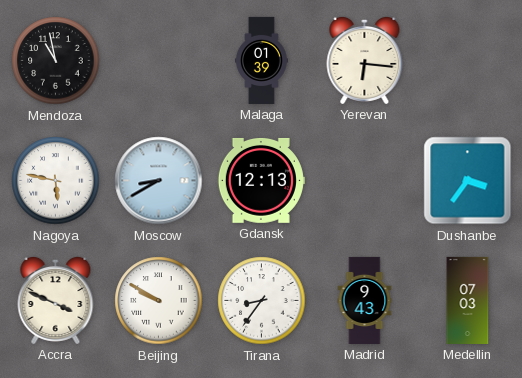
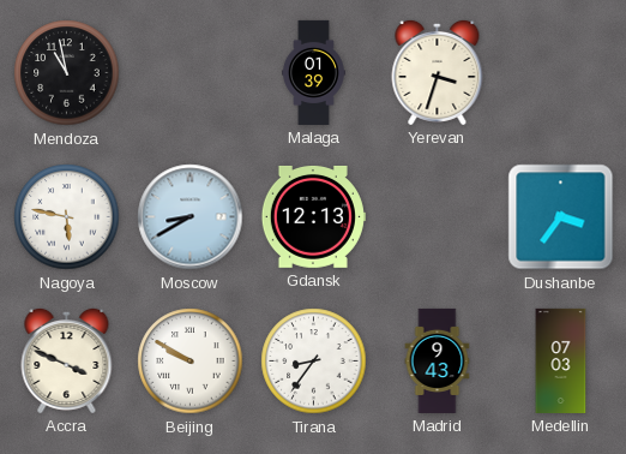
Yerevan: 6:16 -> 3:33 (438, 72)
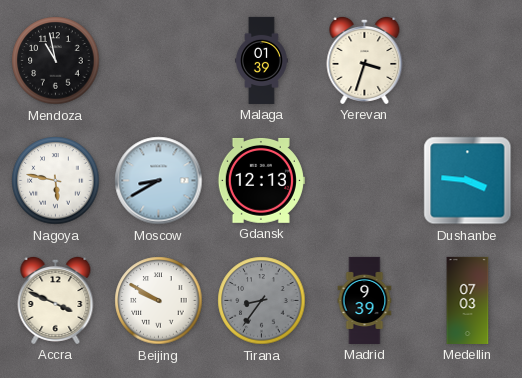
Dushanbe: 3:36 -> 3:46 (468, 181)
Tirana dial: white -> grey (262, 301)
Madrid: 9:43 -> 9:39 (365, 300)
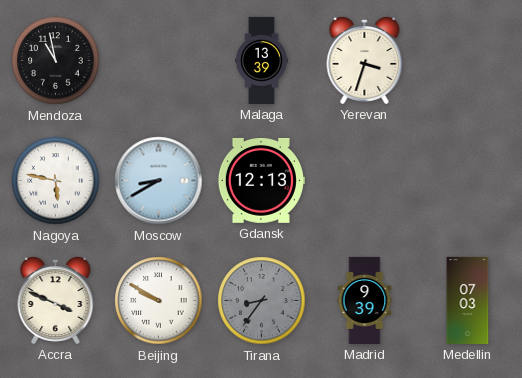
Malaga: 01:39 -> 13:39 (262, 60)
Dushanbe: 3:46 -> none (468, 181)
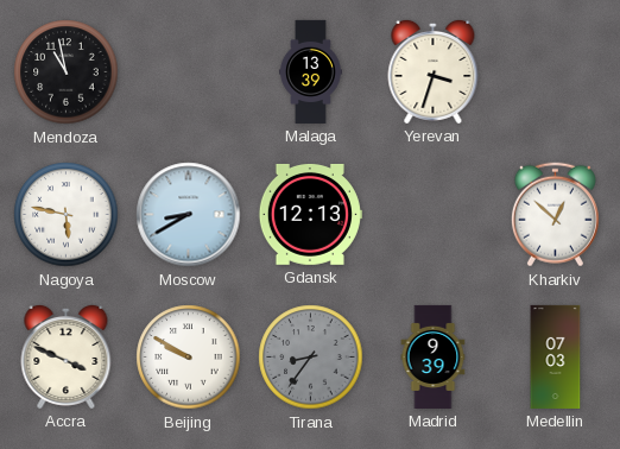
Kharkiv: none -> 12:52 (555, 215)
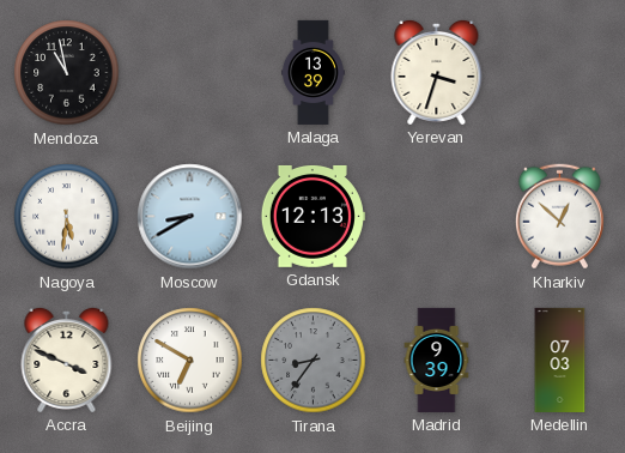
Nagoya: 5:47 -> 5:31 (67, 217)
Beijing: 9:50 -> 6:50 (190, 361)
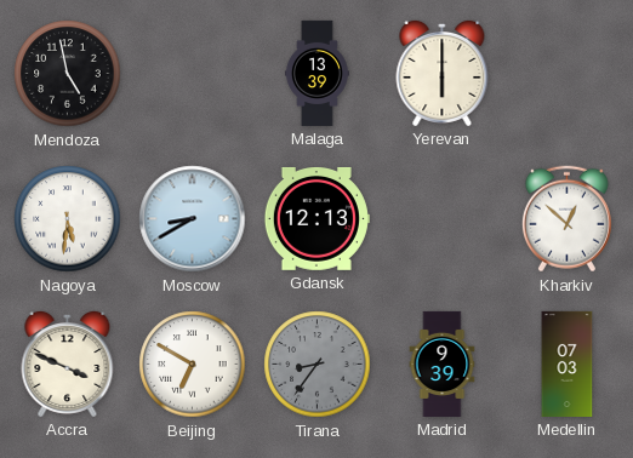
Mendoza: 10:58 -> 4:58 (68, 74)
Yerevan: 3:33 -> 6:00 (443, 73)
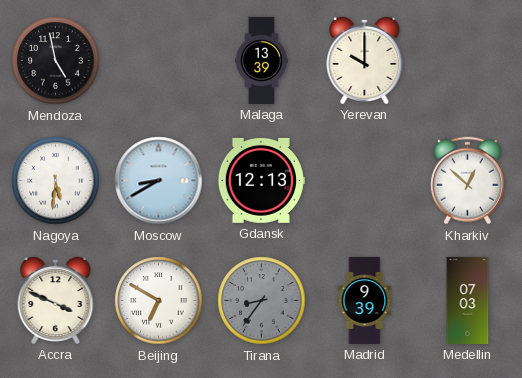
Yerevan: 6:00 -> 10:00 (365, 60)
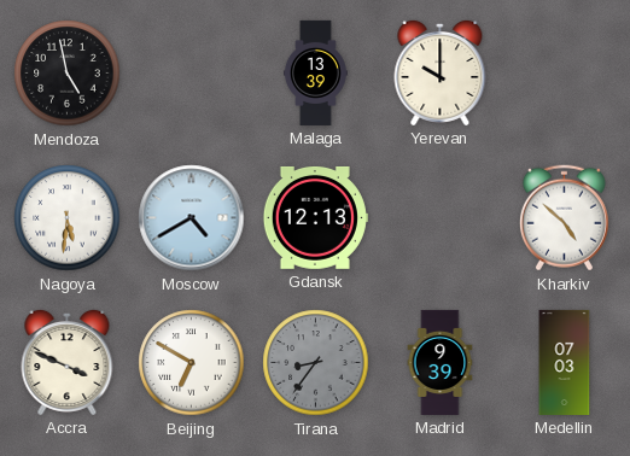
Moscow: 8:40 -> 4:40 (192, 218)
Kharkiv: 12:52 -> 4:52 (564, 218)
